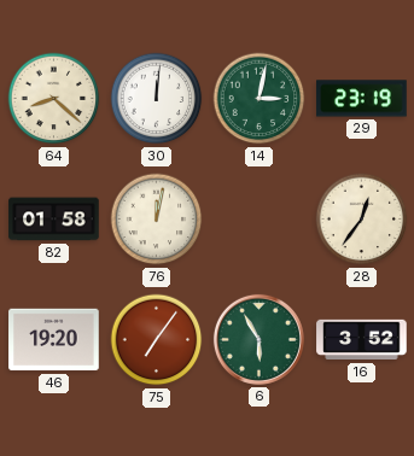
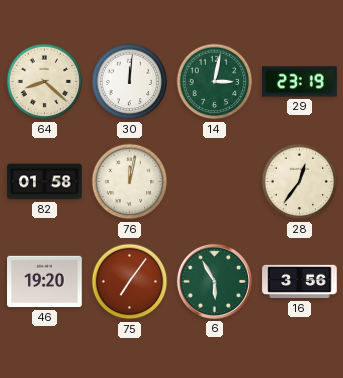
16: 3:52 -> 3:56 (300, 282)
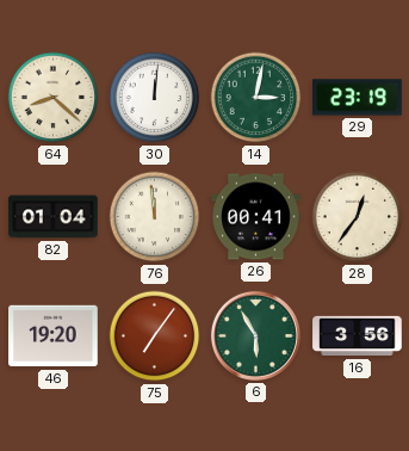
82: 01:58 -> 01:04 (54, 217)
76: 12:02 -> 11:59 (155, 217)
26: none -> 00:41 (256, 217)
